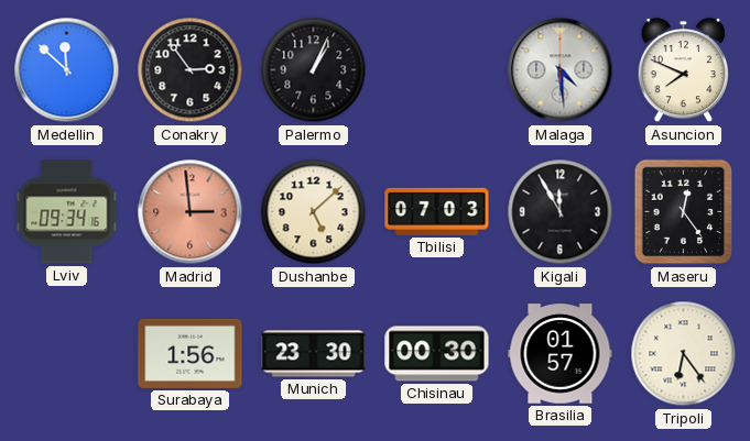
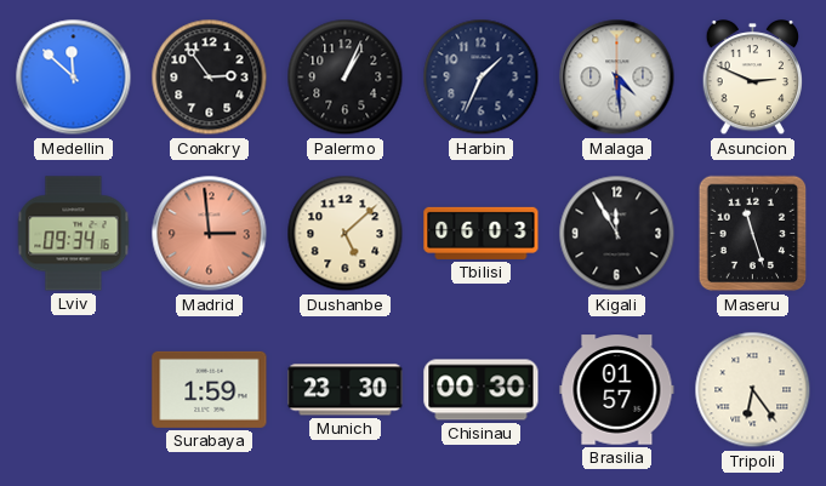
Harbin: none -> 1:34 (482, 78)
Asuncion: 7:49 -> 2:49 (753, 79)
Tbilisi: 07:03 -> 06:03 (482, 233)
Maseru: 12:24 -> 11:27 (753, 234)
Surabaya: 1:56 -> 1:59 (210, 389)
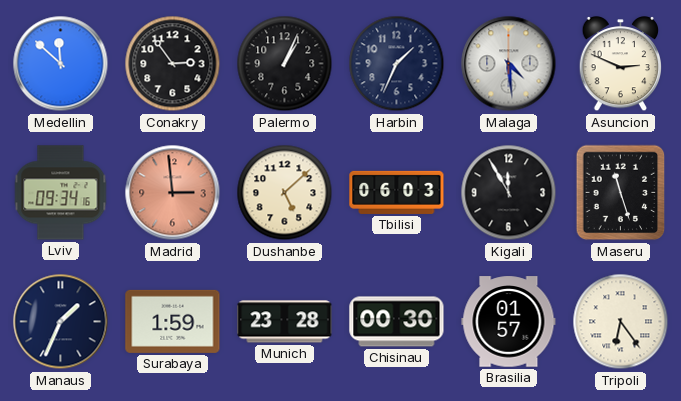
Manaus: none -> 1:34 (61, 322)
Munich: 23:30 -> 23:28 (285, 322)
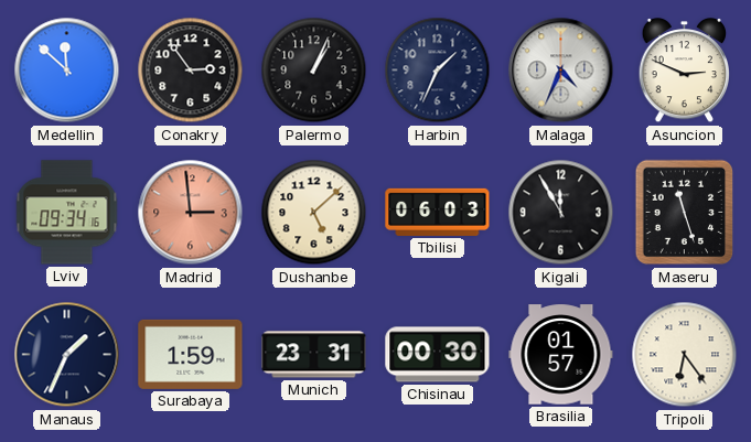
Malaga: 4:29 -> 4:34 (561, 71)
Munich: 23:28 -> 23:31 (314, 355)
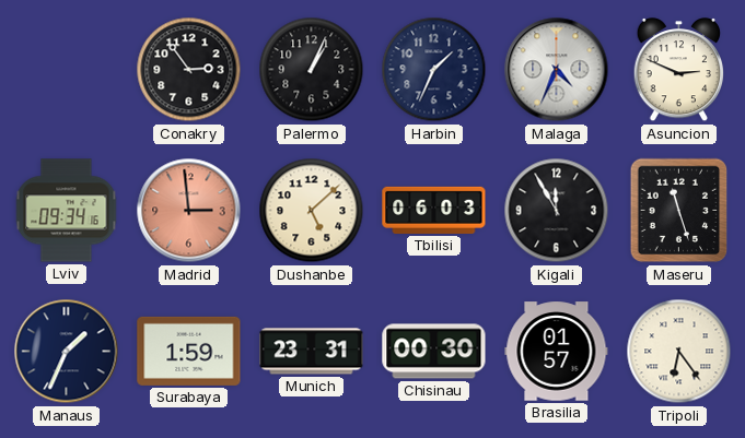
Medellin: 11:52 -> none (67, 71)
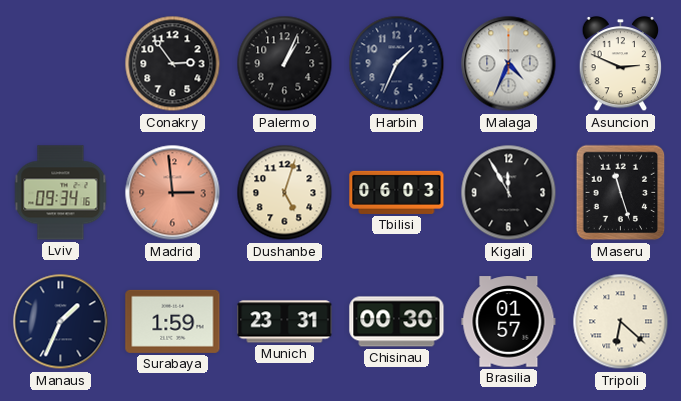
Dushanbe: 5:08 -> 5:03 (285, 193)
Tripoli: 6:24 -> 6:22 (621, 322)
